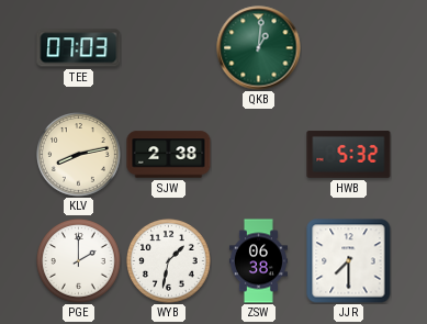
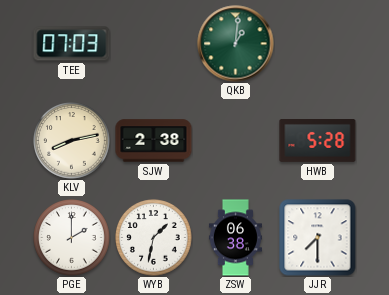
HWB: 5:32 -> 5:28 (318, 141)
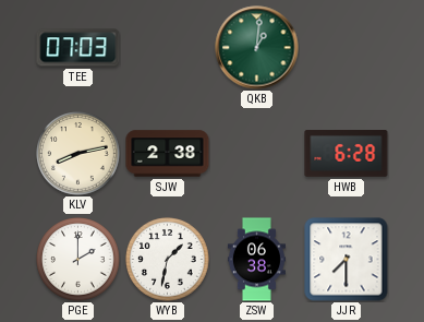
HWB: 5:28 -> 6:28 (347, 154)
